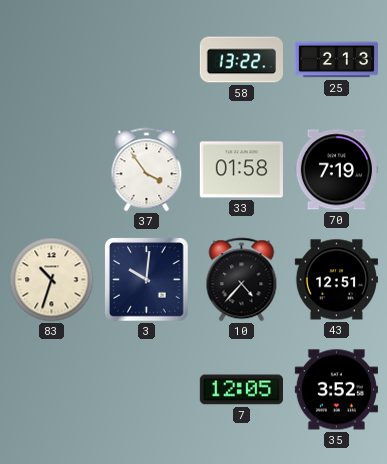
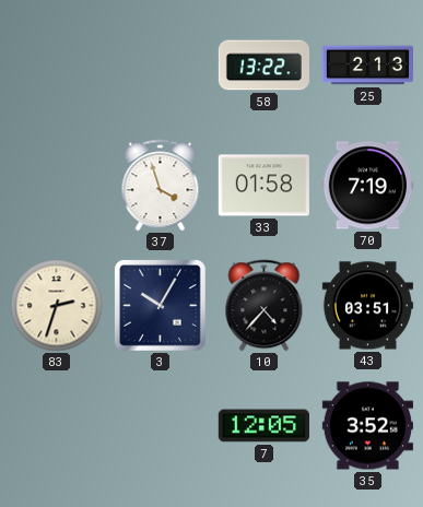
37: 3:54 -> 3:57 (161, 186)
83: 10:33 -> 2:33 (57, 306)
3: 10:01 -> 10:05 (161, 306)
43: 12:51 -> 03:51 (367, 306)
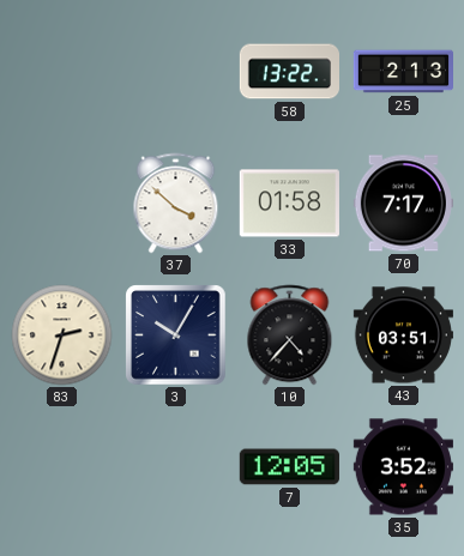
37: 3:57 -> 3:52 (176, 204)
70: 7:19 -> 7:17 (403, 204)
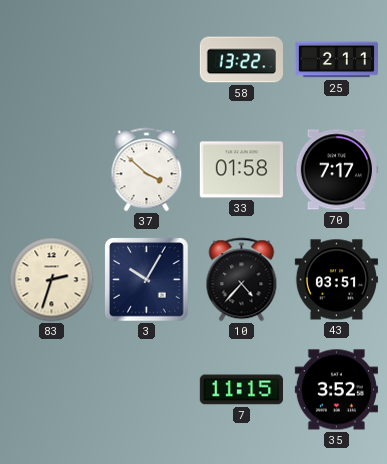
25: 2:13 -> 2:11 (336, 60)
7: 12:05 -> 11:15 (241, 390)
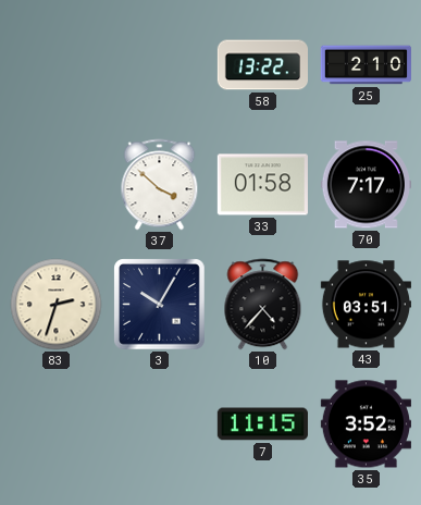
25: 2:11 -> 2:10 (366, 65)
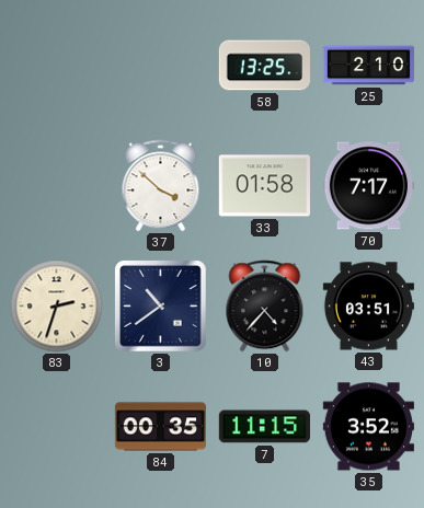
58: 13:22 -> 13:25 (264, 66)
3: 10:05 -> 10:39 (161, 307)
84: none -> 00:35 (160, 427)
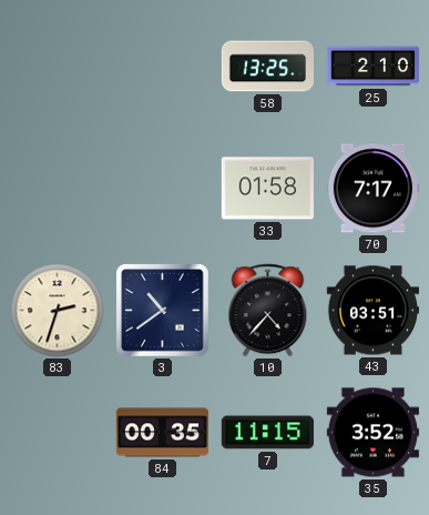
37: 3:52 -> none (161, 186)
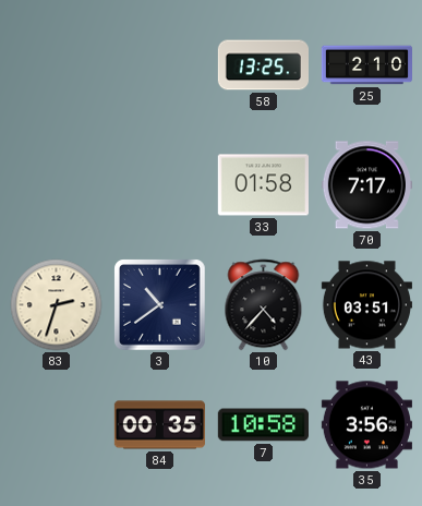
7: 11:15 -> 10:58 (263, 425)
35: 3:52 -> 3:56 (366, 425)
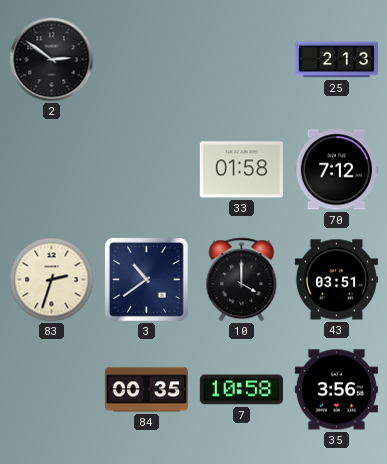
2: none -> 2:51 (52, 60)
58: 13:25 -> none (263, 65)
25: 2:10 -> 2:13 (336, 60)
70: 7:17 -> 7:12 (336, 170)
10: 4:37 -> 4:00 (242, 280)
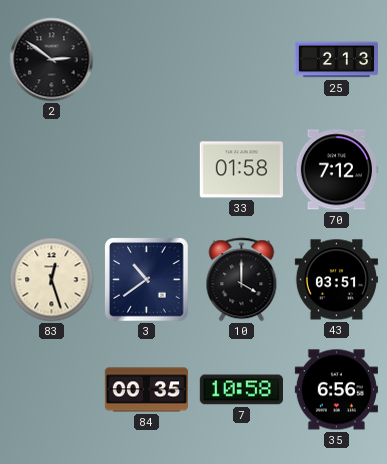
83: 2:33 -> 12:27 (52, 280)
35: 3:56 -> 6:56 (336, 390)
